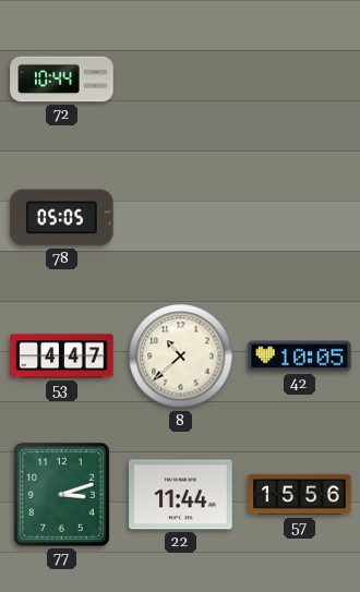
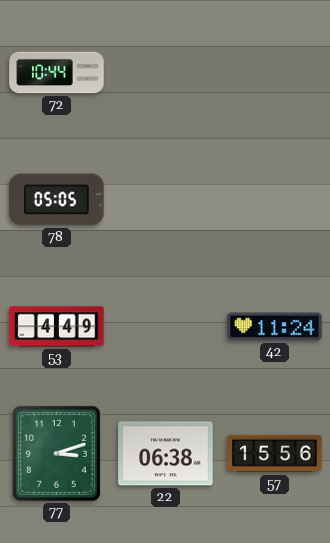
53: 4:47 -> 4:49 (57, 327)
8: 10:38 -> none (181, 357)
42: 10:05 -> 11:24 (275, 327)
22: 11:44 -> 06:38 (166, 454)
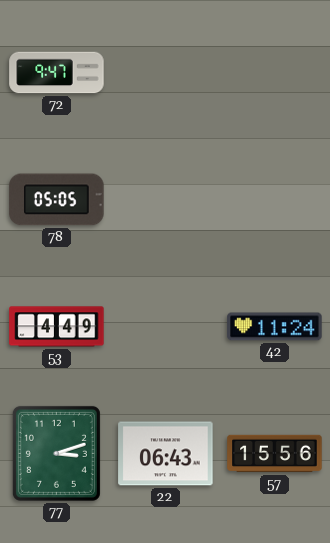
72: 10:44 -> 9:47 (57, 73)
22: 06:38 -> 06:43 (166, 454)
